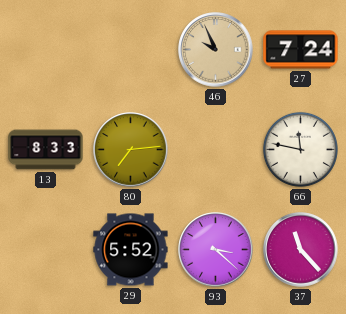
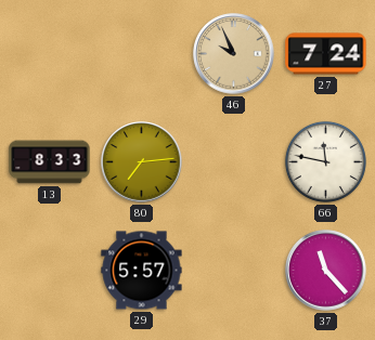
29: 5:52 -> 5:57 (142, 271)
93: 3:22 -> none (216, 250)
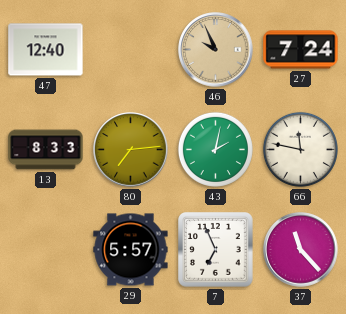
47: none -> 12:40 (46, 50)
43: none -> 2:02 (215, 149)
7: none -> 6:56 (216, 250)
